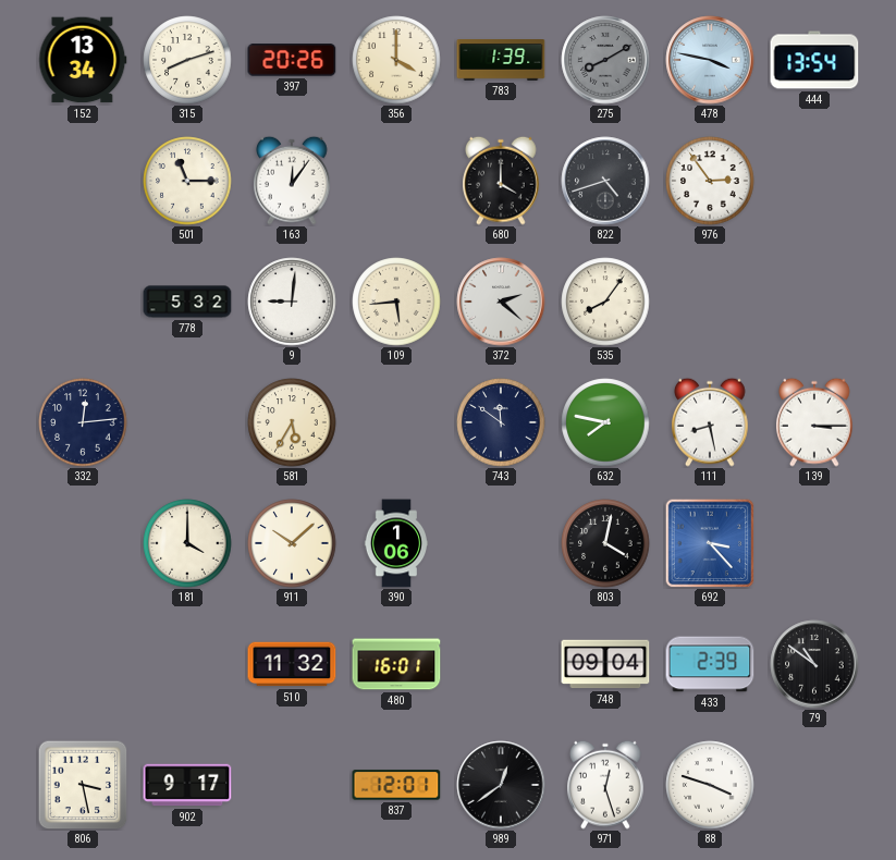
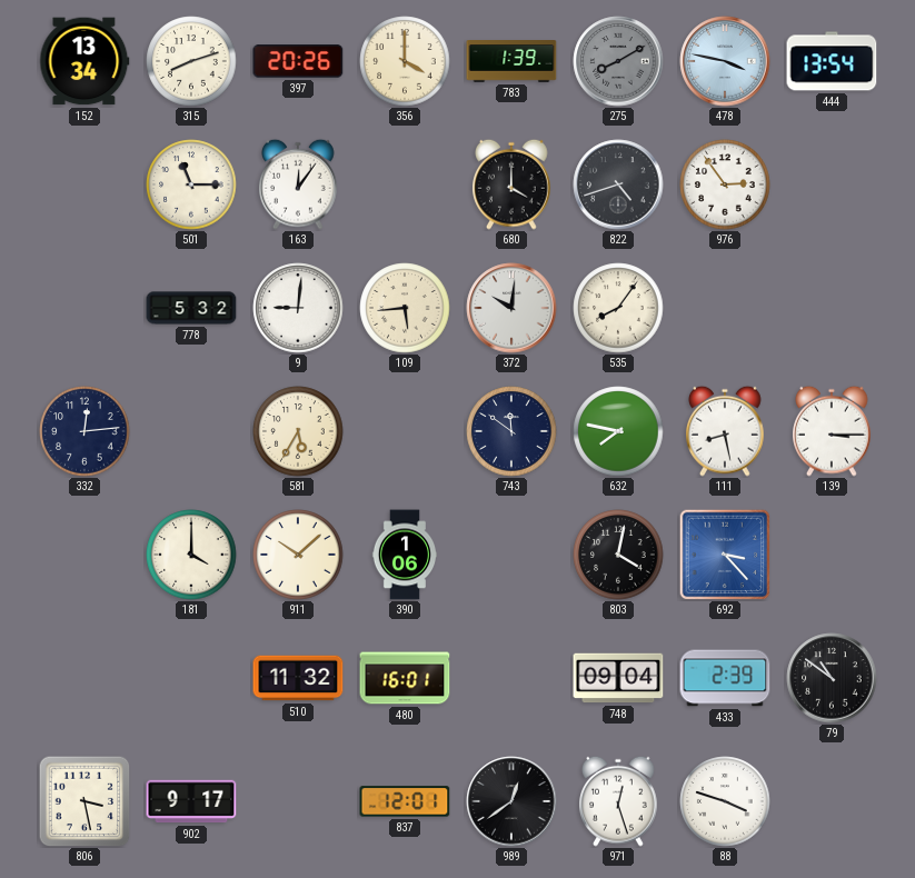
372: 2:22 -> 10:01 (511, 308)
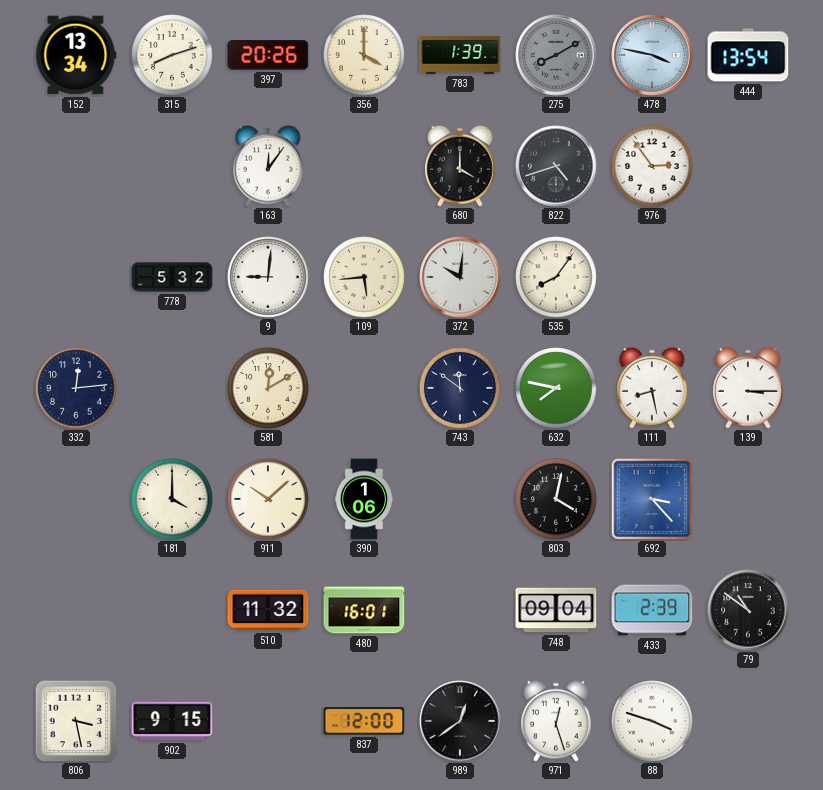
501: 11:15 -> none (191, 184)
581: 5:35 -> 12:10 (268, 388)
902: 9:17 -> 9:15 (172, 721)
837: 12:01 -> 12:00 (364, 721)
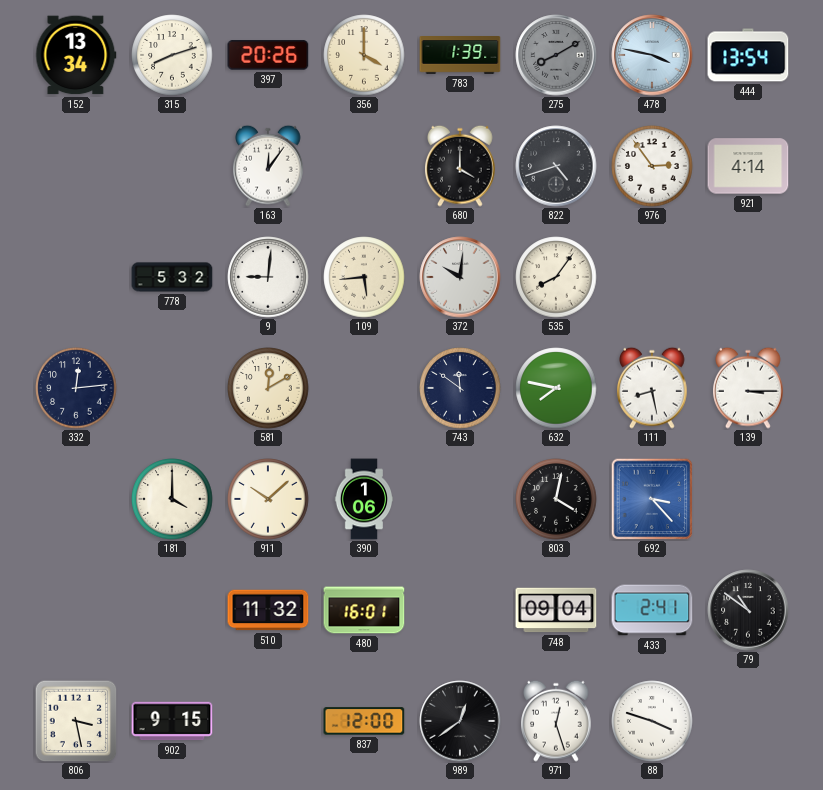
921: none -> 4:14 (748, 166)
433: 2:39 -> 2:41 (652, 610)
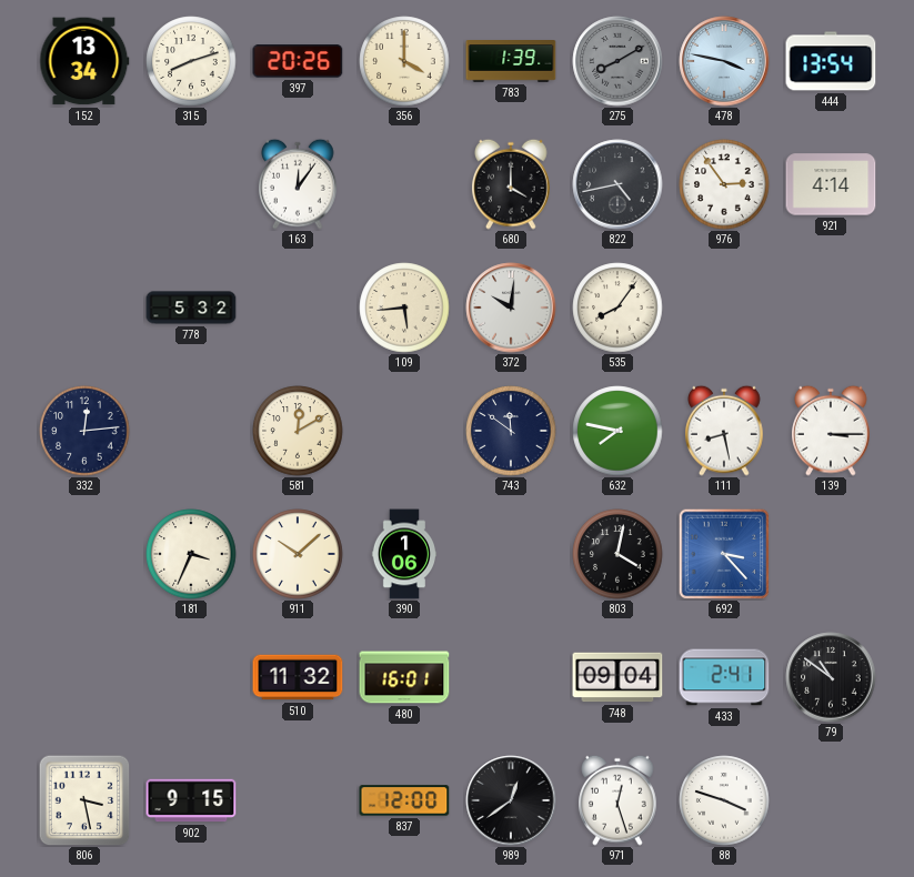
822: 4:42 -> 4:43 (617, 184)
9: 9:01 -> none (268, 277)
181: 4:00 -> 3:34 (191, 554)
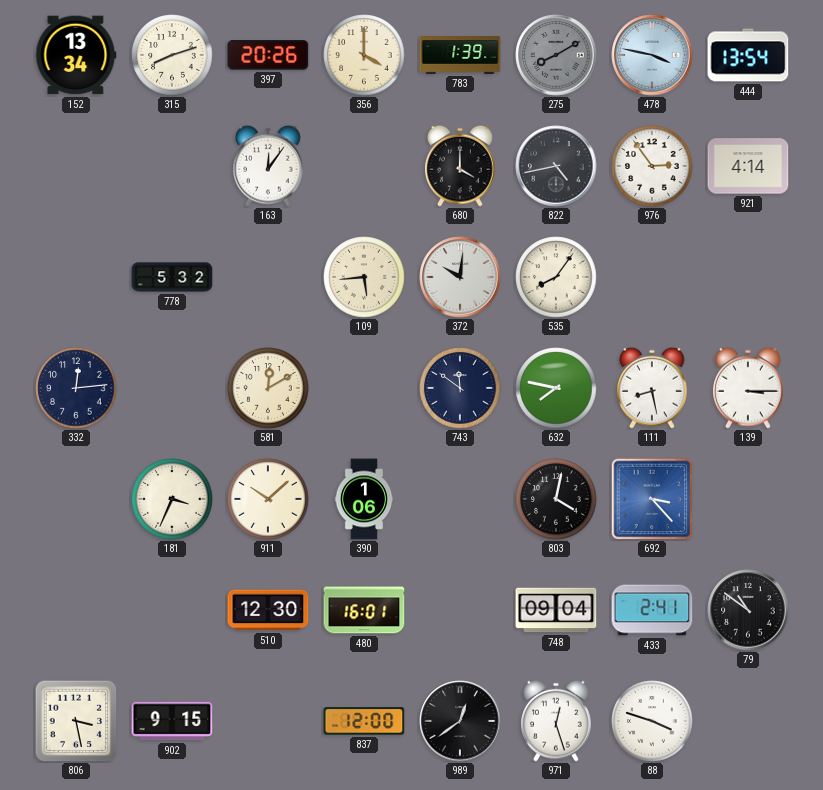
510: 11:32 -> 12:30 (268, 610)
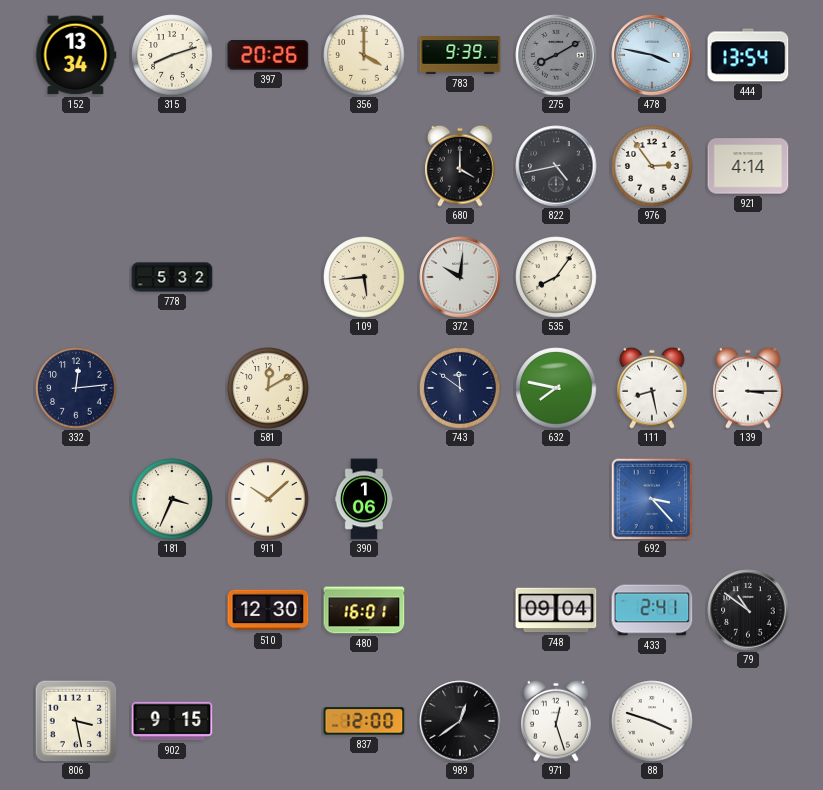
783: 1:39 -> 9:39 (460, 55)
163: 12:06 -> none (268, 166)
803: 4:02 -> none (556, 499)
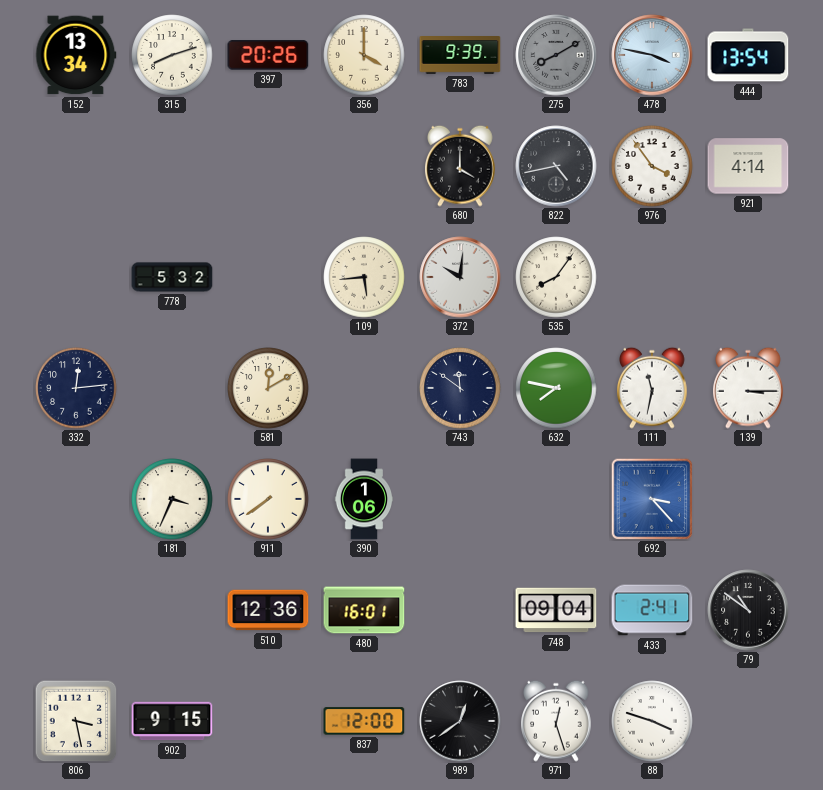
976: 2:54 -> 3:54 (652, 166)
111: 8:28 -> 11:32 (652, 388)
911: 10:08 -> 7:39 (268, 499)
510: 12:30 -> 12:36 (268, 610)
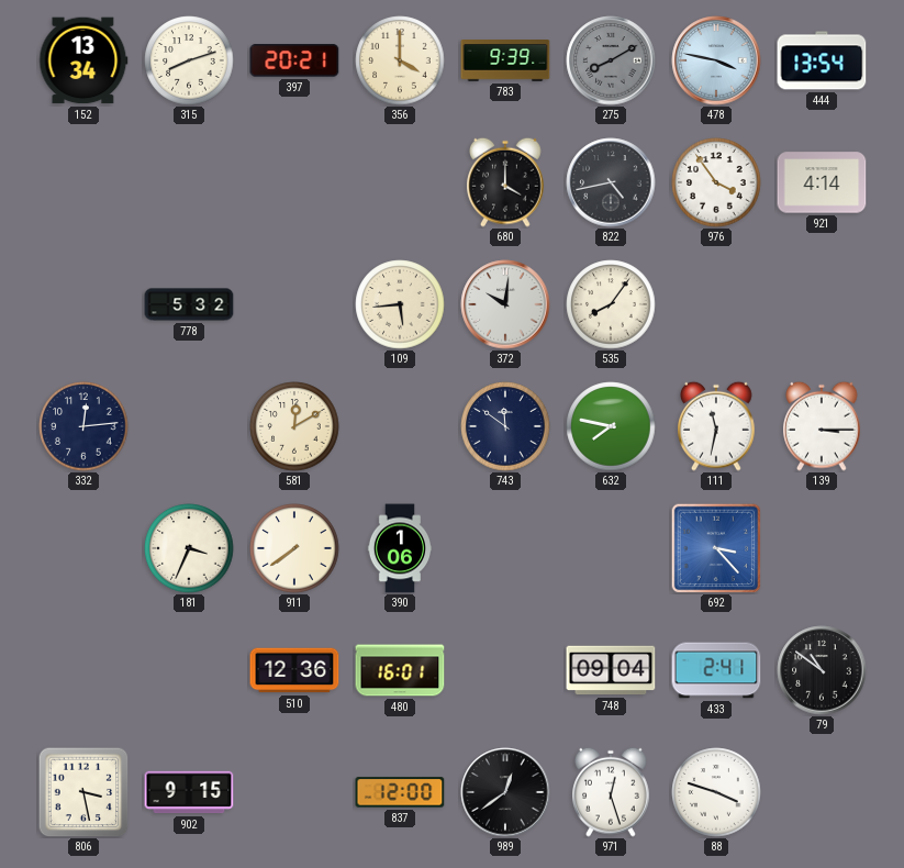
397: 20:26 -> 20:21 (294, 60)
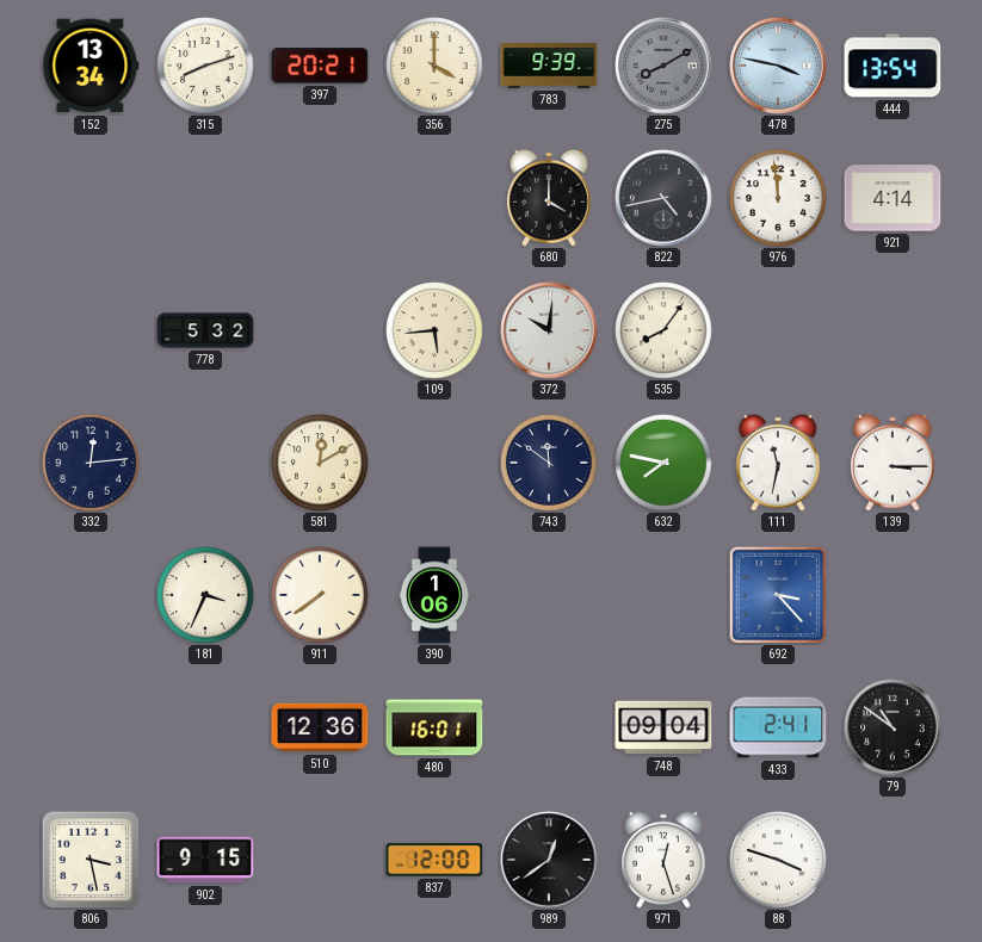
976: 3:54 -> 11:59 (778, 198)
